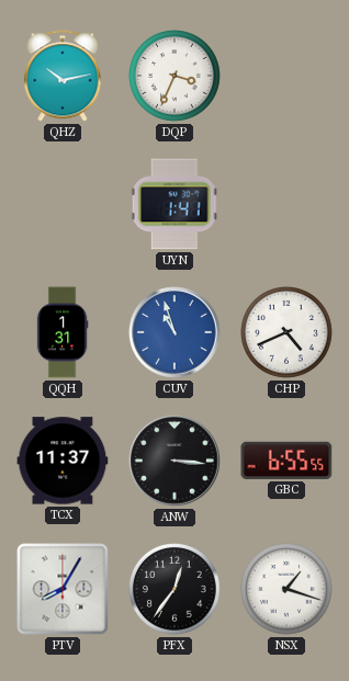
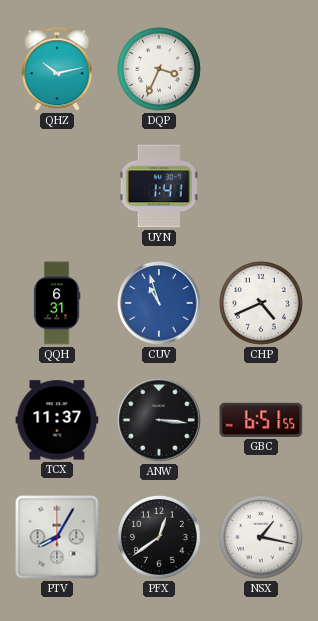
QQH: 1:31 -> 6:31 (57, 303)
GBC: 6:55 -> 6:51 (261, 420)
PFX: 12:36 -> 12:39 (160, 538)
NSX: 1:18 -> 1:17 (262, 538)
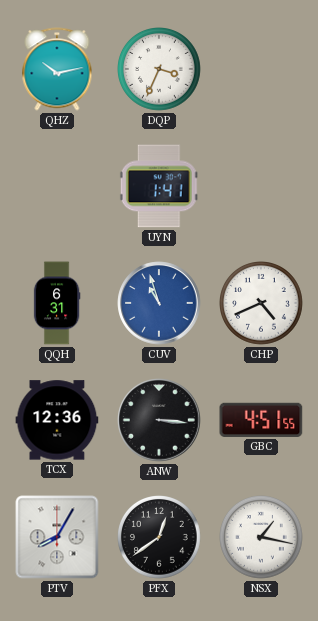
TCX: 11:37 -> 12:36 (57, 420)
GBC: 6:51 -> 4:51 (261, 420)
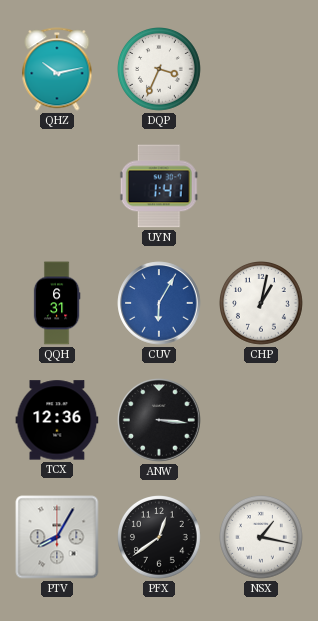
CUV: 10:57 -> 6:05 (159, 303)
CHP: 4:41 -> 1:02 (262, 304)
GBC: 4:51 -> none (261, 420)
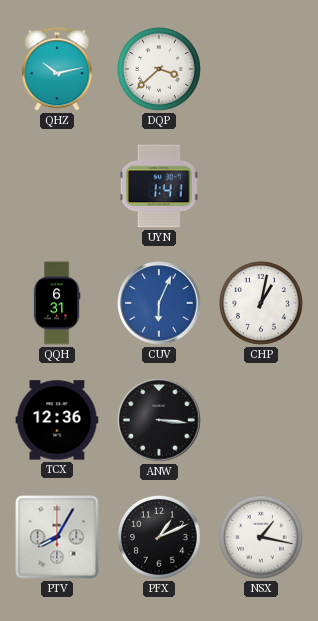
DQP: 3:34 -> 3:38 (160, 70)
CUV: 6:05 -> 6:04 (159, 303)
PFX: 12:39 -> 1:11 (160, 538)
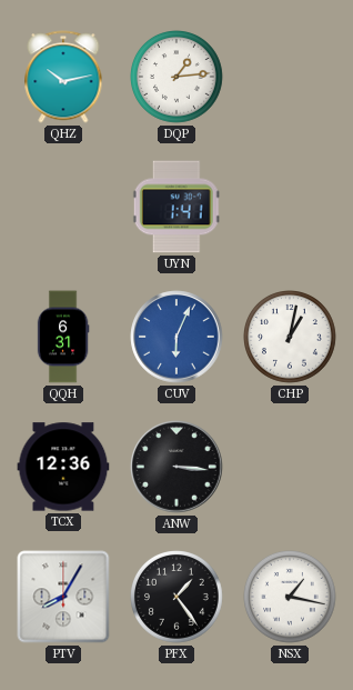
DQP: 3:38 -> 1:14 (178, 78)
PFX: 1:11 -> 1:24 (178, 598)
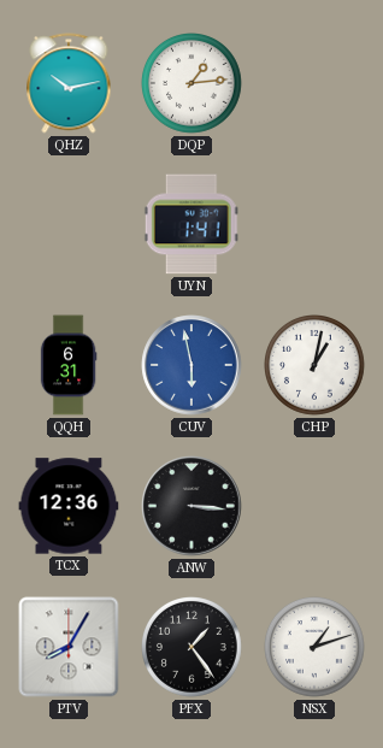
CUV: 6:04 -> 5:58 (191, 365)
NSX: 1:17 -> 1:12 (316, 648)
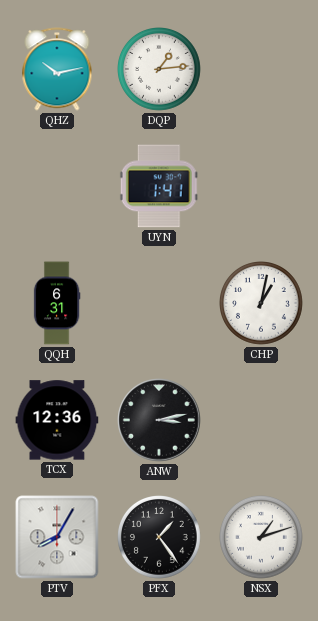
CUV: 5:58 -> none (191, 365)
ANW: 3:16 -> 3:13 (159, 420)
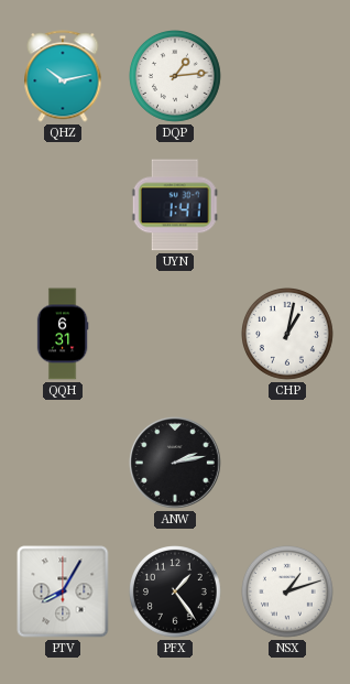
TCX: 12:36 -> none (57, 420)
ANW: 3:13 -> 2:13 (175, 463)
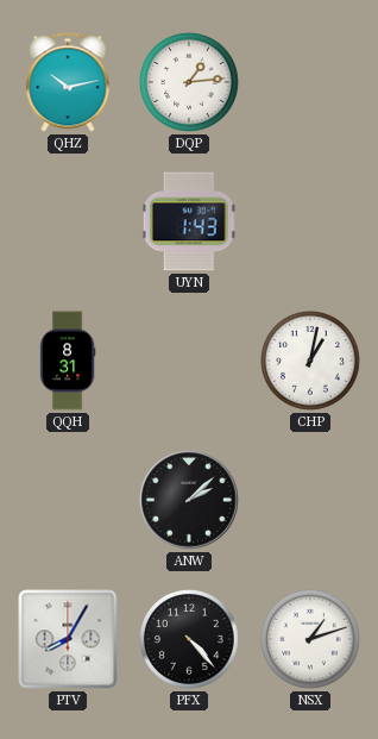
UYN: 1:41 -> 1:43 (189, 221)
QQH: 6:31 -> 8:31 (68, 361)
ANW: 2:13 -> 2:08 (189, 500)
PFX: 1:24 -> 4:23 (190, 640)
